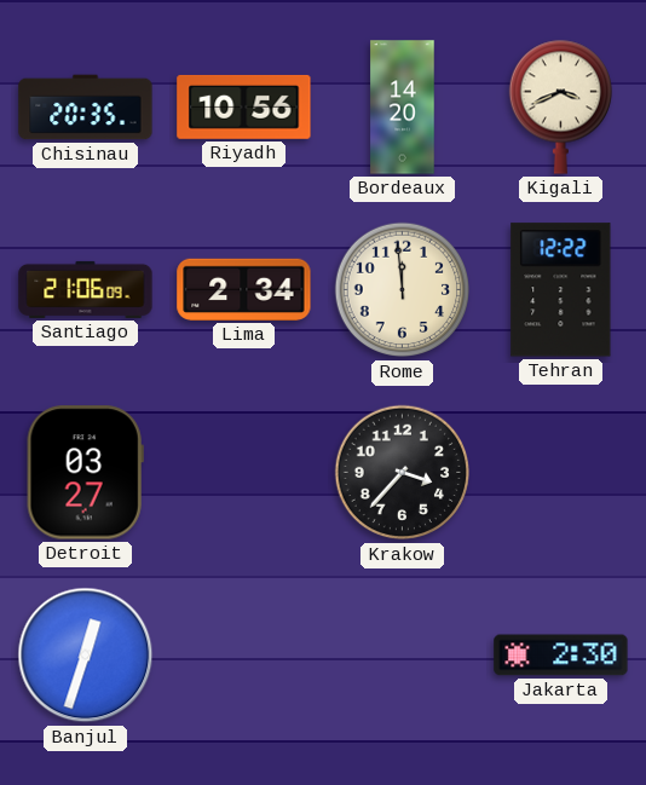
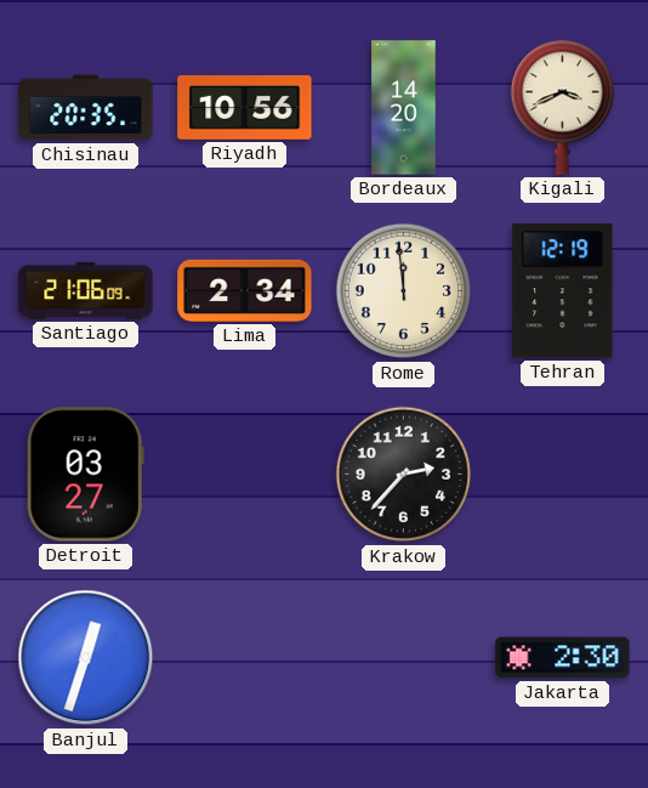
Tehran: 12:22 -> 12:19 (563, 291)
Krakow: 3:37 -> 2:37 (404, 475)
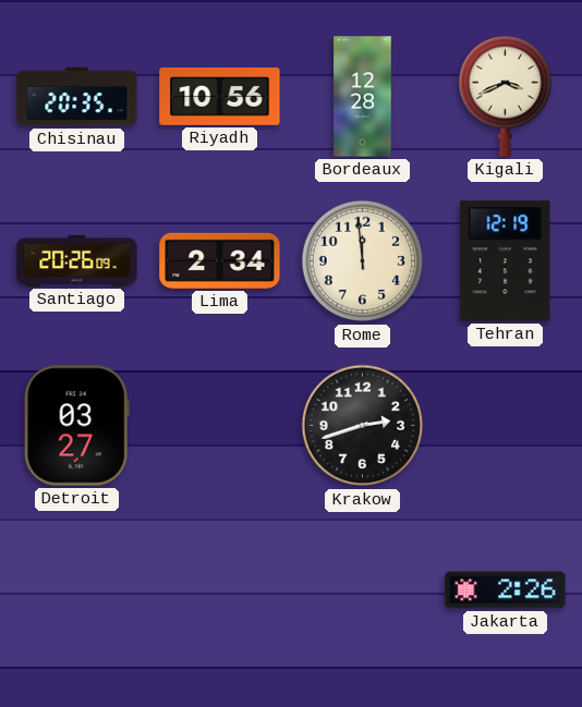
Bordeaux: 14:20 -> 12:28 (363, 97)
Santiago: 21:06 -> 20:26 (77, 260)
Krakow: 2:37 -> 2:42 (363, 426)
Banjul: 12:33 -> none (86, 658)
Jakarta: 2:30 -> 2:26 (506, 590)
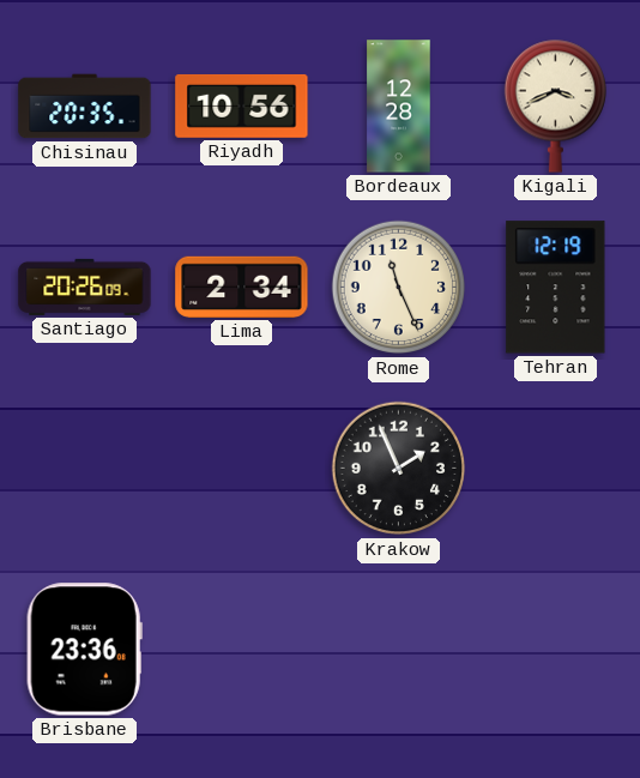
Rome: 11:59 -> 11:26 (399, 288)
Detroit: 03:27 -> none (76, 426)
Krakow: 2:42 -> 1:56 (399, 469)
Brisbane: none -> 23:36 (84, 650)
Jakarta: 2:26 -> none (506, 590)
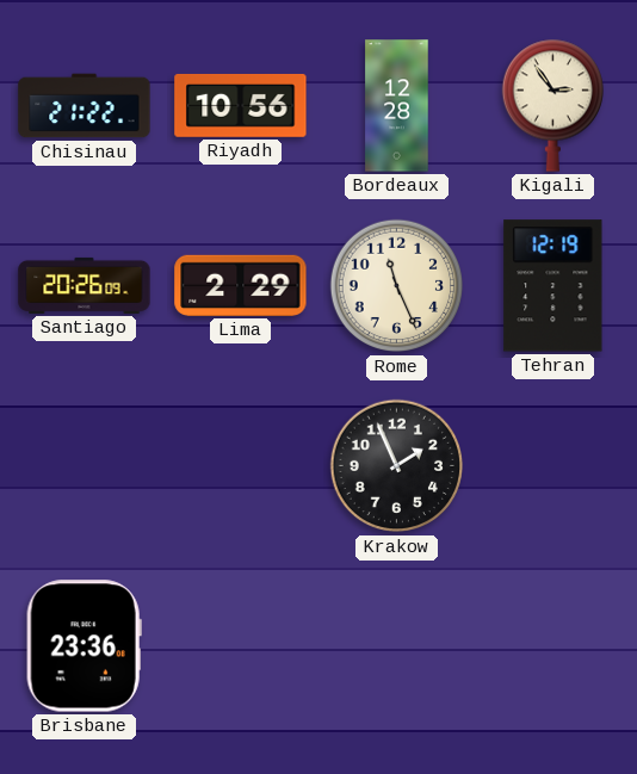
Chisinau: 20:35 -> 21:22 (85, 106)
Kigali: 3:41 -> 2:54 (552, 105)
Lima: 2:34 -> 2:29 (241, 285)
